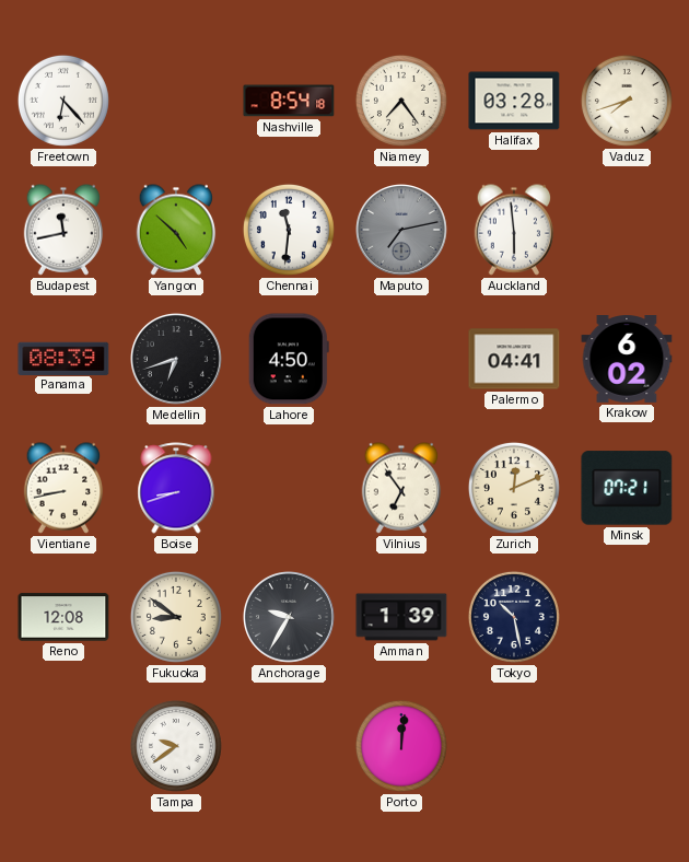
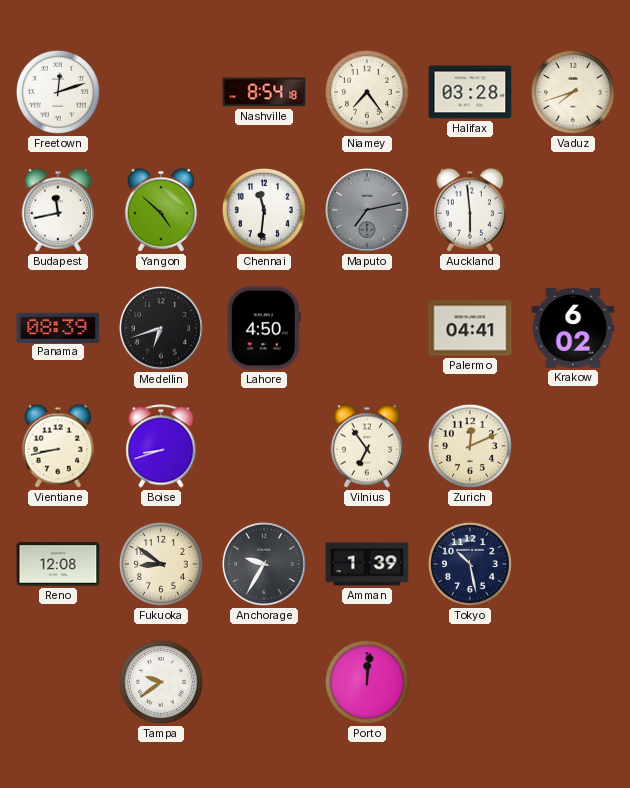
Freetown: 6:23 -> 12:12 (58, 92)
Minsk: 07:21 -> none (627, 488)
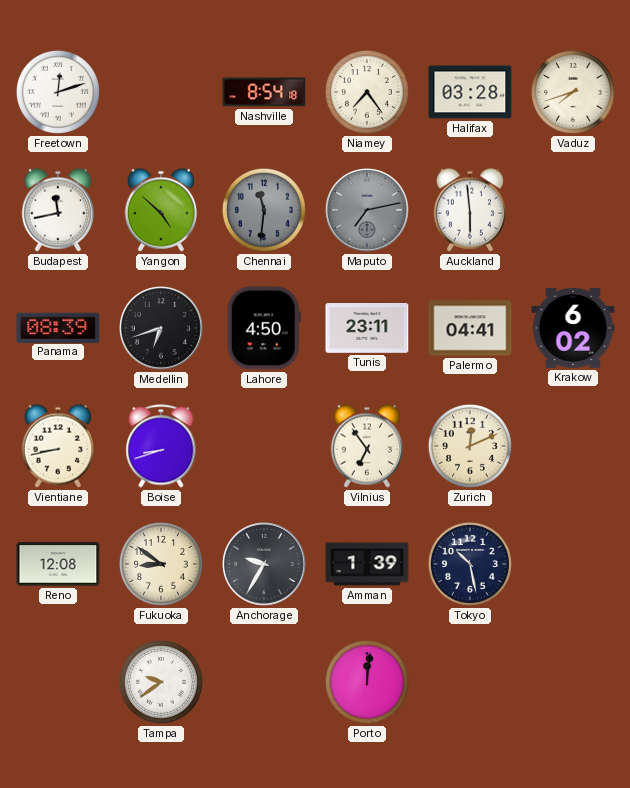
Chennai dial: white -> grey (264, 210)
Tunis: none -> 23:11 (367, 329)
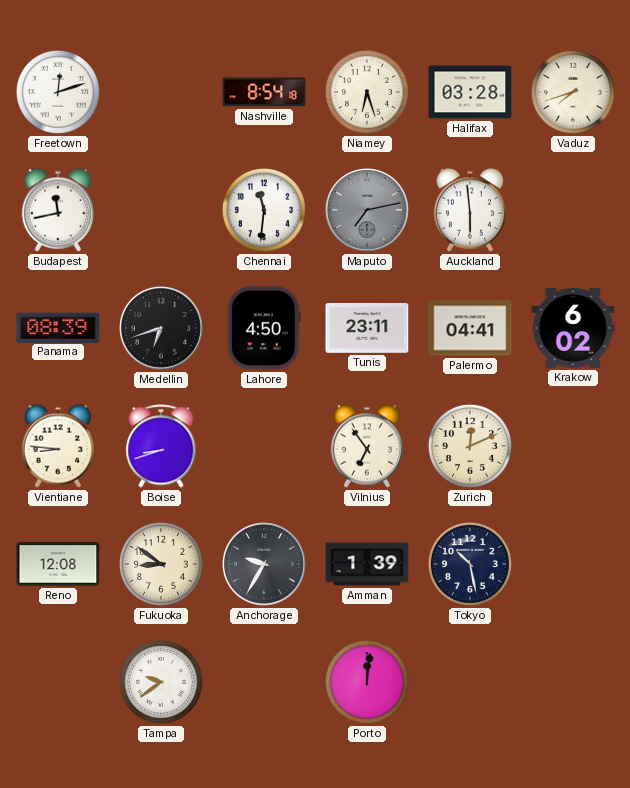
Niamey: 7:24 -> 6:27 (367, 92)
Yangon: 4:52 -> none (161, 210)
Chennai dial: grey -> white (264, 210)
Vientiane: 8:43 -> 8:46 (58, 446)
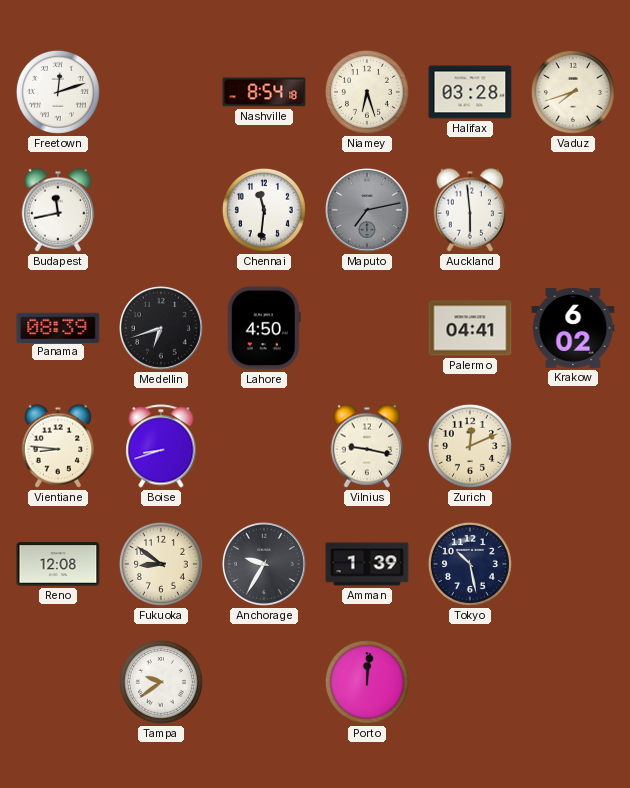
Tunis: 23:11 -> none (367, 329)
Vilnius: 6:54 -> 9:17 (367, 446)
